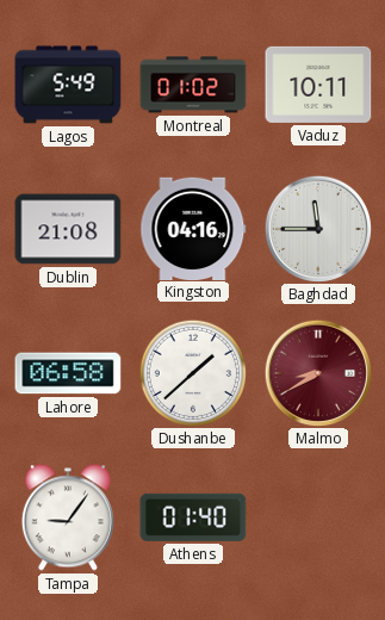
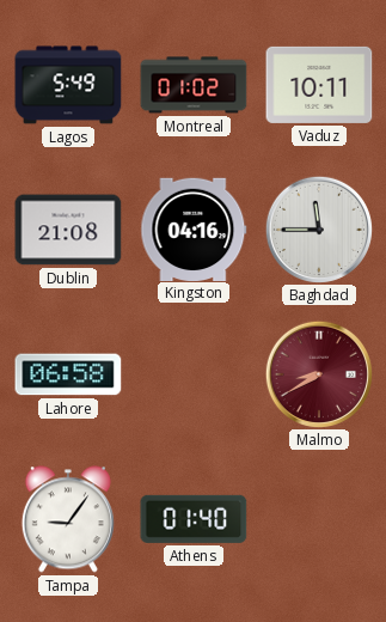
Dushanbe: 1:38 -> none (192, 372)
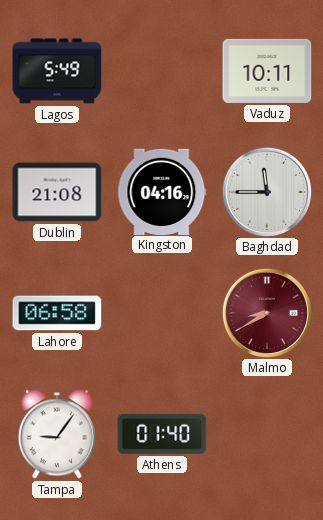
Montreal: 01:02 -> none (194, 85)
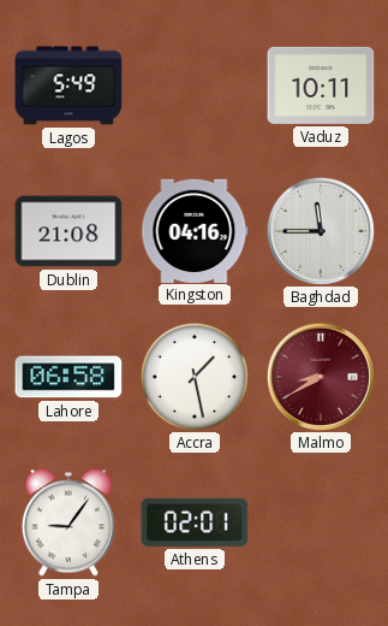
Accra: none -> 1:28 (193, 376)
Athens: 01:40 -> 02:01 (195, 522)
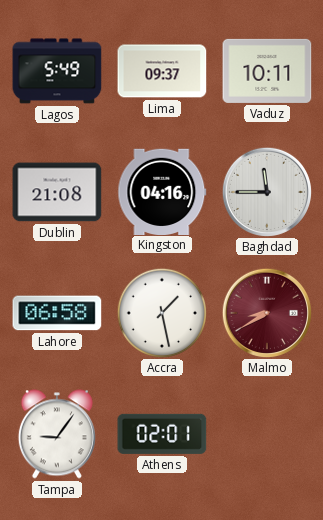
Lima: none -> 09:37 (162, 71)
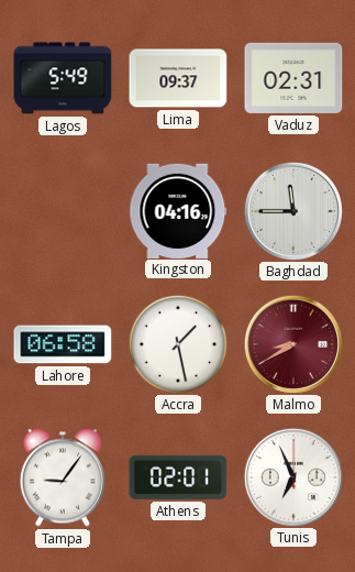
Vaduz: 10:11 -> 02:31 (293, 78)
Dublin: 21:08 -> none (57, 192)
Tunis: none -> 6:56 (292, 476)
